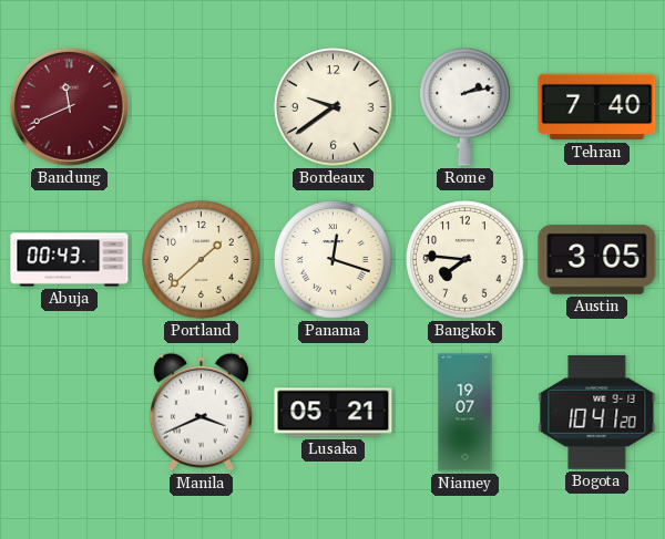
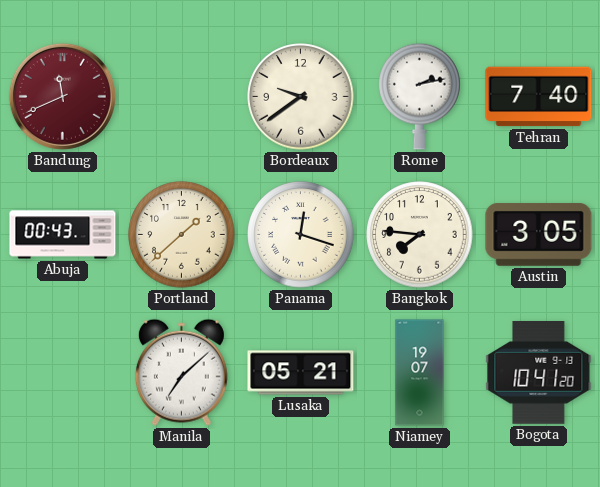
Manila: 3:41 -> 7:08 (181, 372)
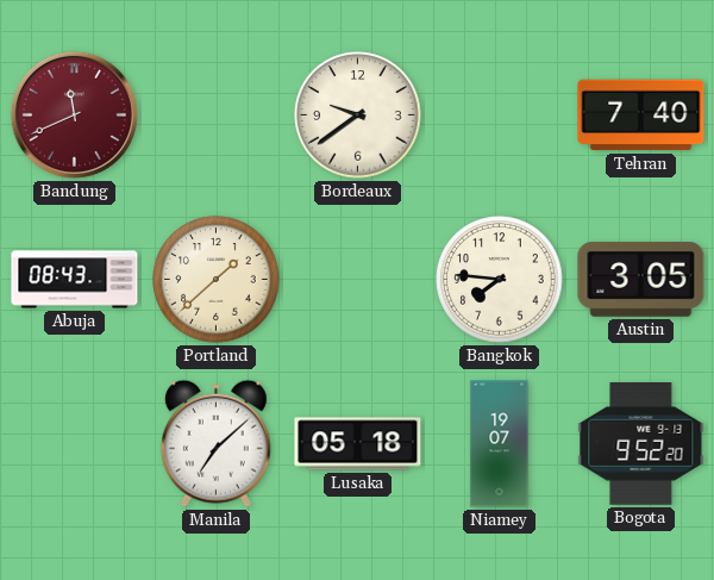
Rome: 2:13 -> none (420, 96)
Abuja: 00:43 -> 08:43 (75, 280)
Panama: 12:18 -> none (301, 235)
Lusaka: 05:21 -> 05:18 (358, 444)
Bogota: 10:41 -> 9:52 (641, 444)
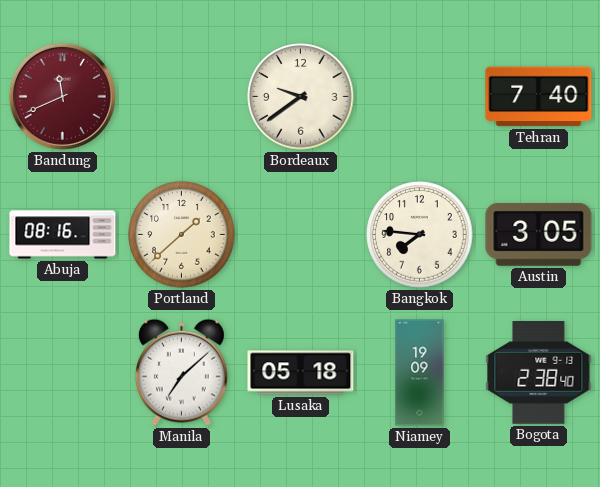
Abuja: 08:43 -> 08:16 (63, 235)
Niamey: 19:07 -> 19:09 (420, 373)
Bogota: 9:52 -> 2:38 (539, 373)
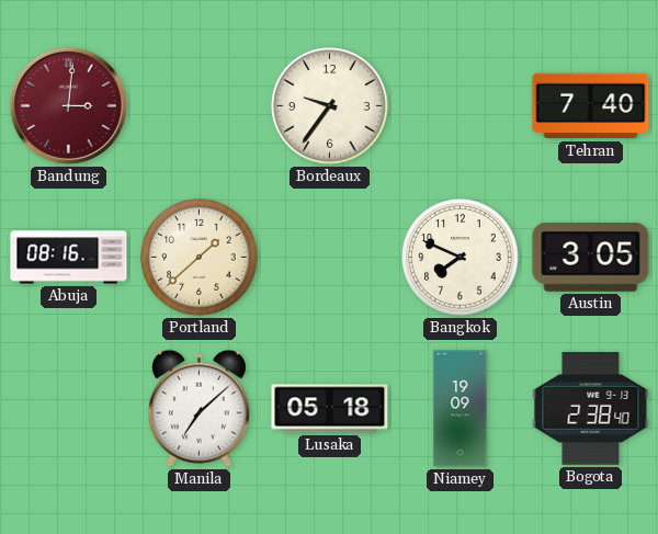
Bandung: 11:41 -> 3:01 (68, 105)
Bordeaux: 9:39 -> 9:36 (330, 106)
Bangkok: 7:46 -> 7:49 (461, 258)
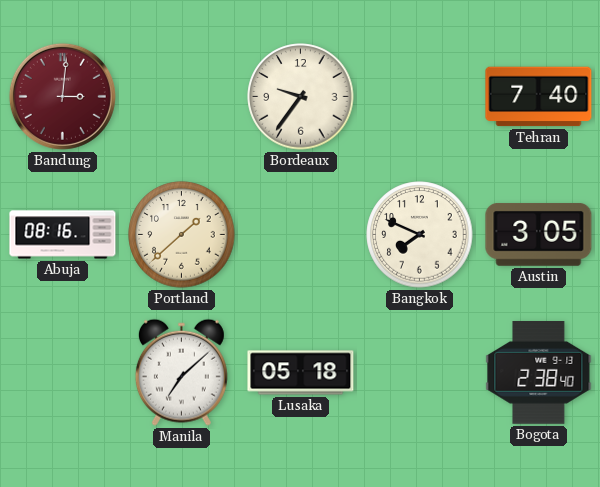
Niamey: 19:09 -> none (461, 409)
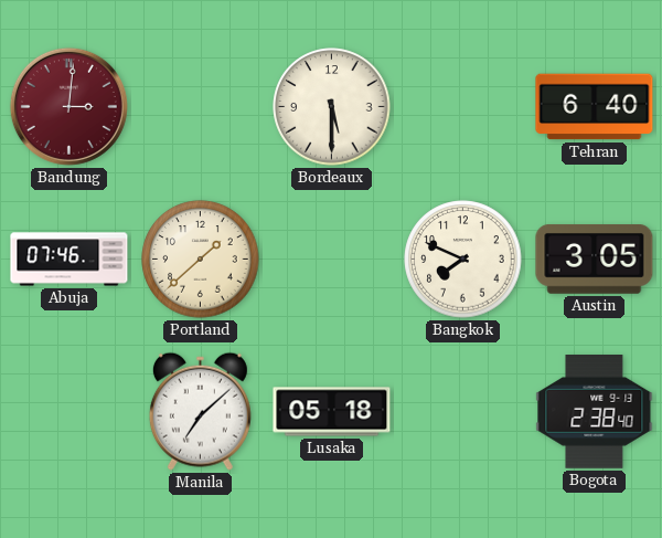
Bordeaux: 9:36 -> 5:30 (332, 107)
Tehran: 7:40 -> 6:40 (595, 107)
Abuja: 08:16 -> 07:46 (70, 260)
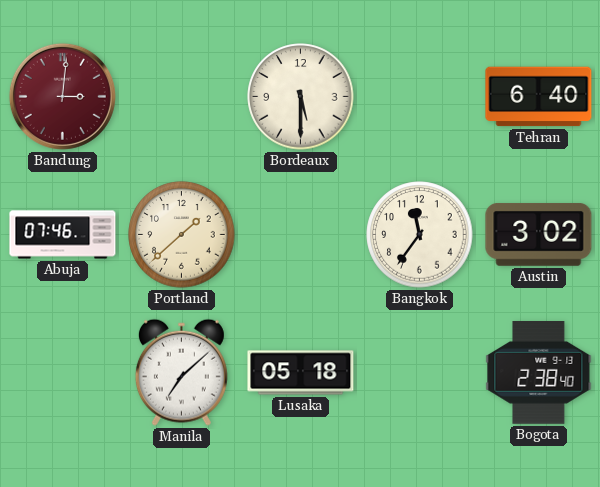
Bangkok: 7:49 -> 11:36 (420, 235)
Austin: 3:05 -> 3:02 (539, 235)
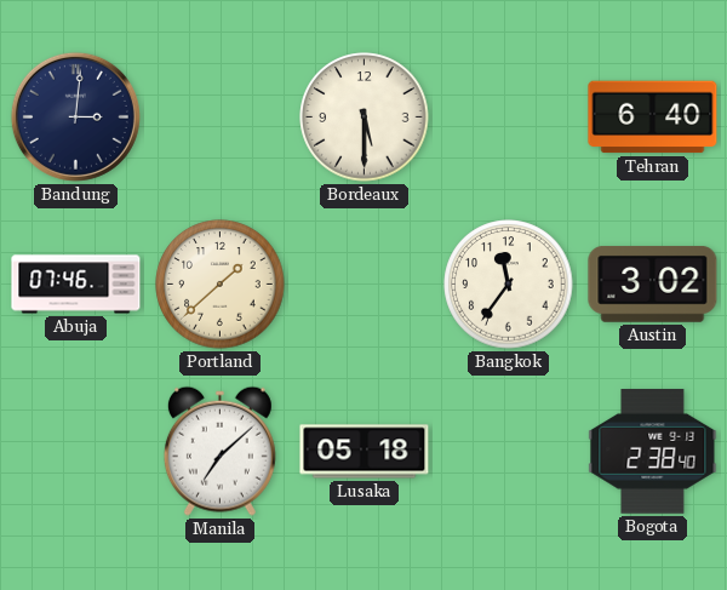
Bandung dial: burgundy -> navy (75, 116)
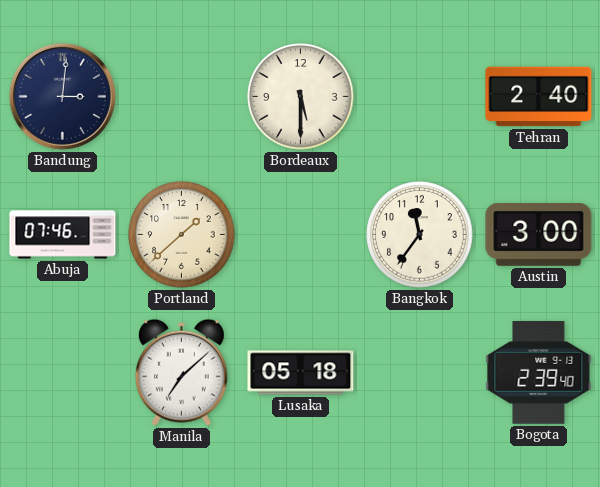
Tehran: 6:40 -> 2:40 (539, 97)
Austin: 3:02 -> 3:00 (539, 235)
Bogota: 2:38 -> 2:39 (539, 373)
